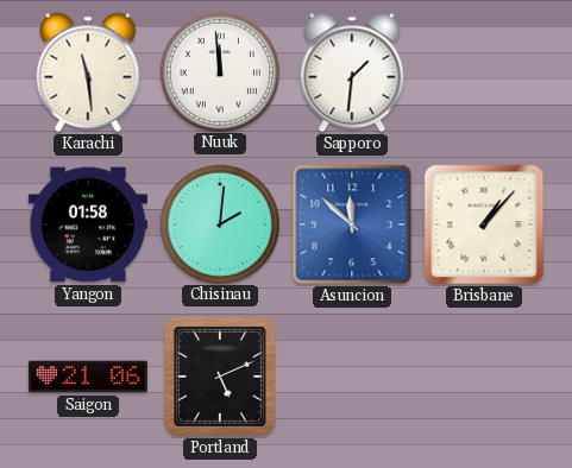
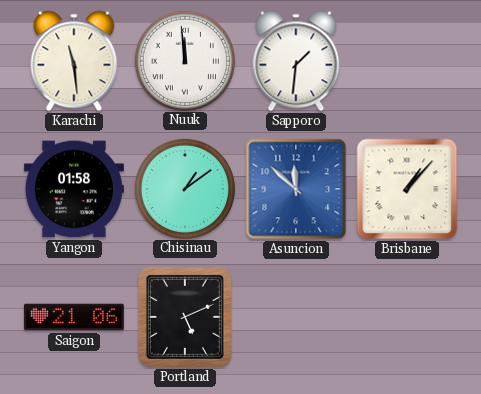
Chisinau: 2:01 -> 1:09 (184, 188)
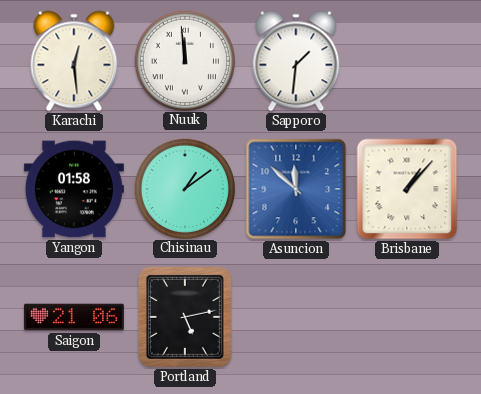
Karachi: 11:29 -> 12:29 (74, 61)
Portland: 5:11 -> 5:13 (185, 317)
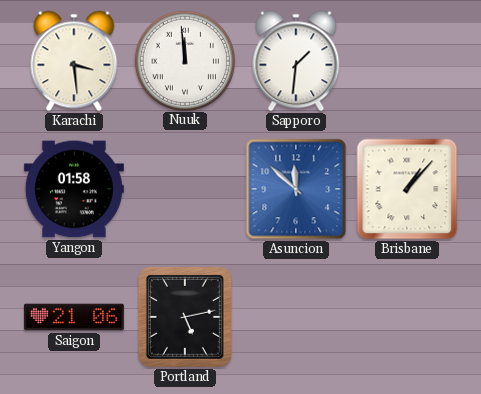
Karachi: 12:29 -> 3:29 (74, 61)
Chisinau: 1:09 -> none (184, 188)
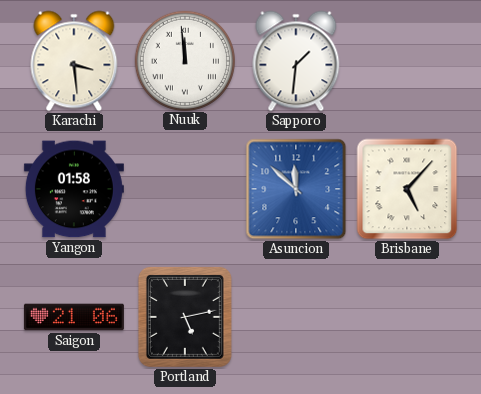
Brisbane: 1:07 -> 5:07 (407, 189)
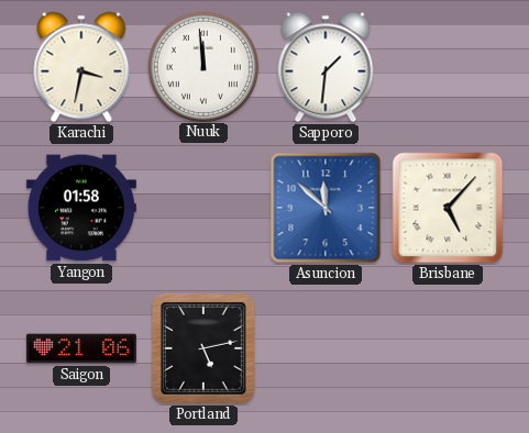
Karachi: 3:29 -> 3:32 (81, 67)
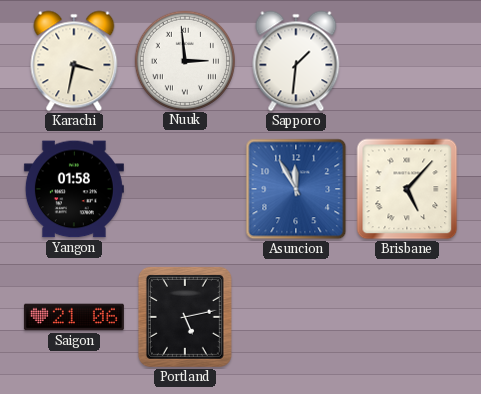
Nuuk: 11:59 -> 2:59 (184, 60)
Asuncion: 11:52 -> 11:55 (296, 189)
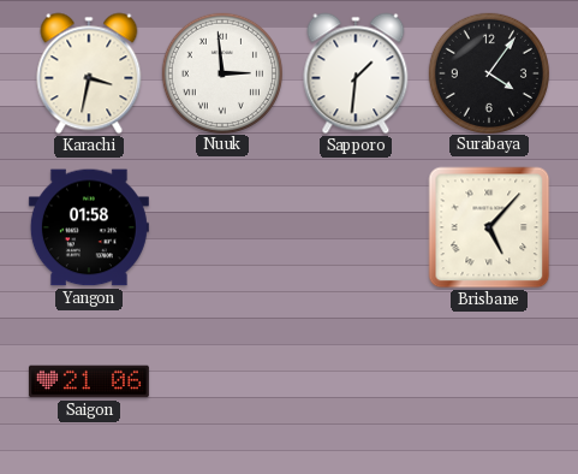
Surabaya: none -> 4:06 (488, 72)
Asuncion: 11:55 -> none (296, 189)
Portland: 5:13 -> none (185, 317)
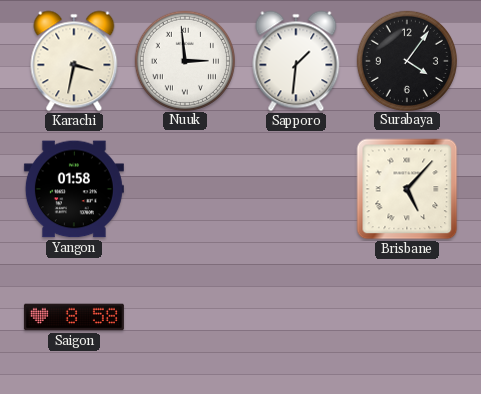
Saigon: 21:06 -> 8:58 (74, 317)
